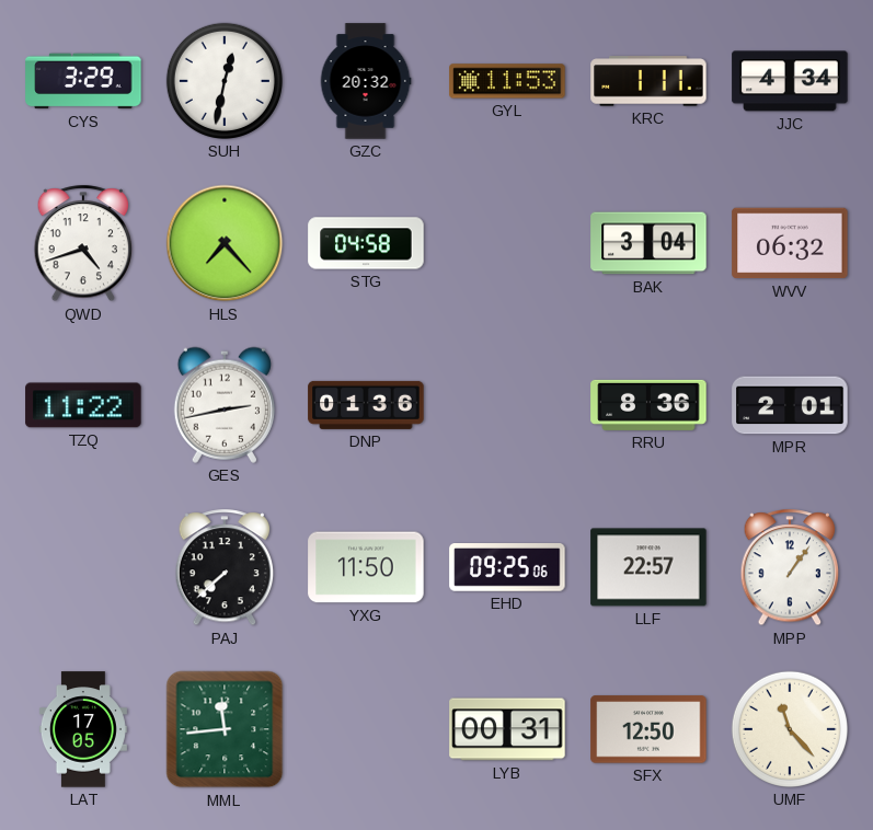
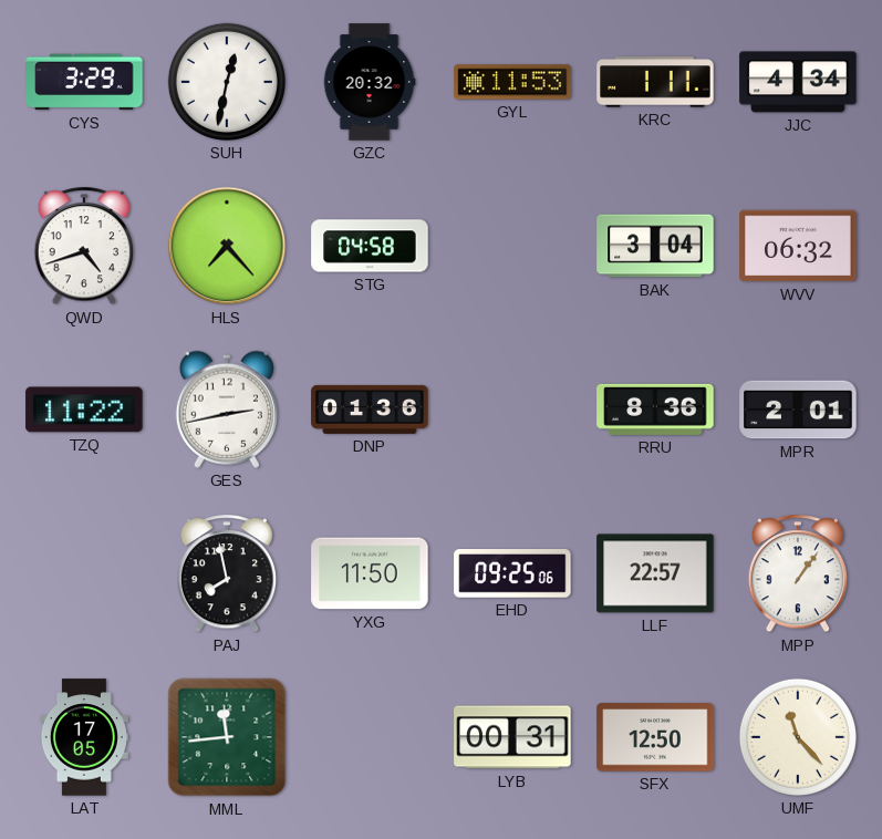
PAJ: 7:38 -> 7:58 (227, 574)
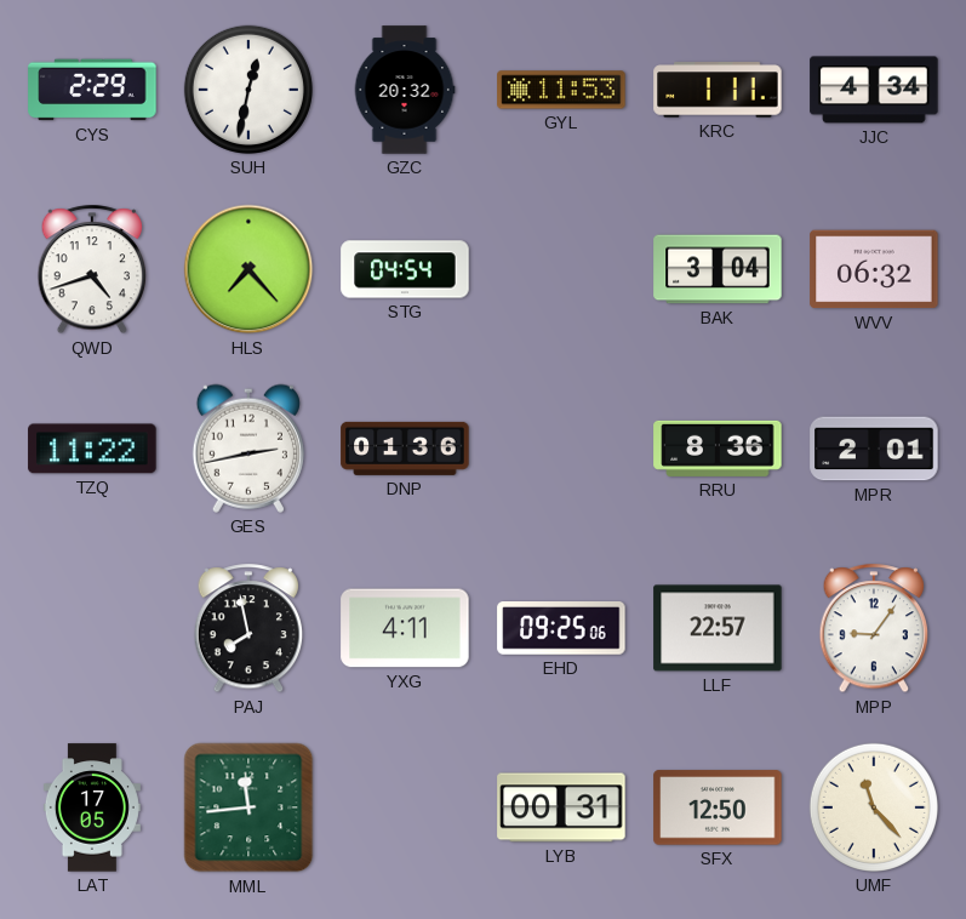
CYS: 3:29 -> 2:29 (92, 90)
STG: 04:58 -> 04:54 (405, 269)
YXG: 11:50 -> 4:11 (405, 628)
MPP: 1:06 -> 9:06 (874, 629)
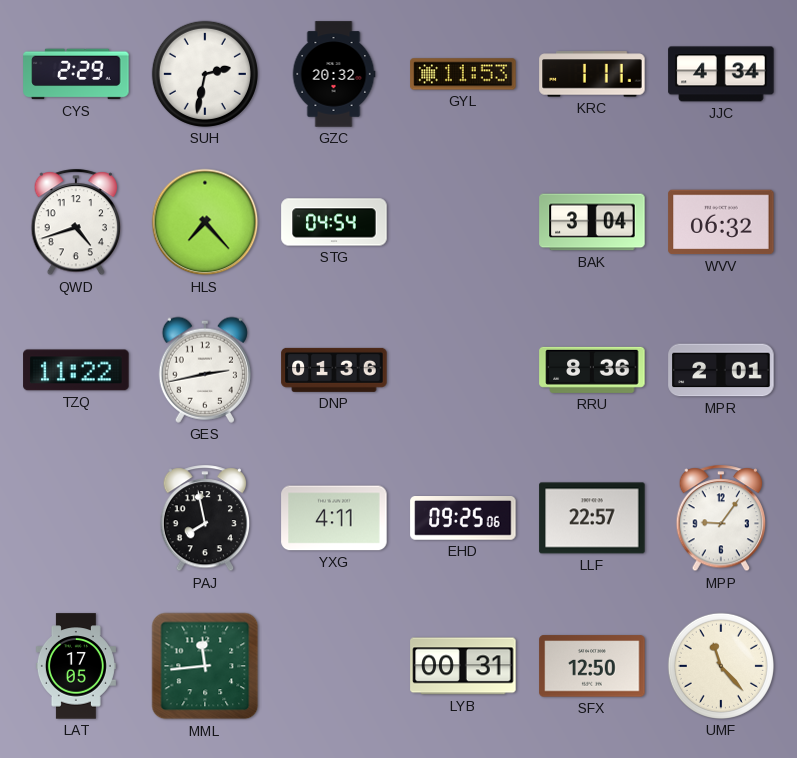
SUH: 12:32 -> 2:32 (205, 74)
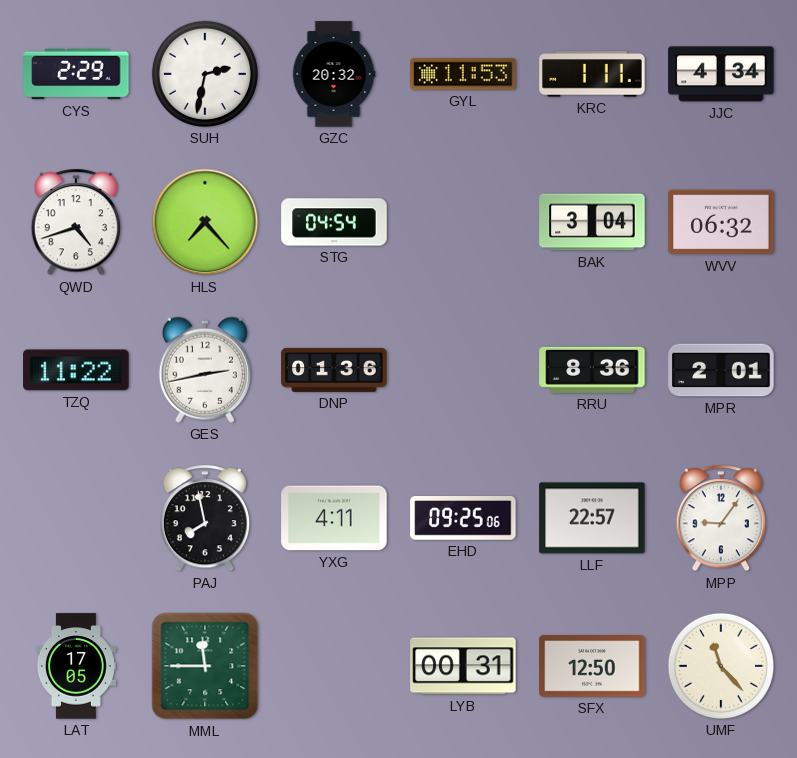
MML: 11:44 -> 11:45 (205, 666)
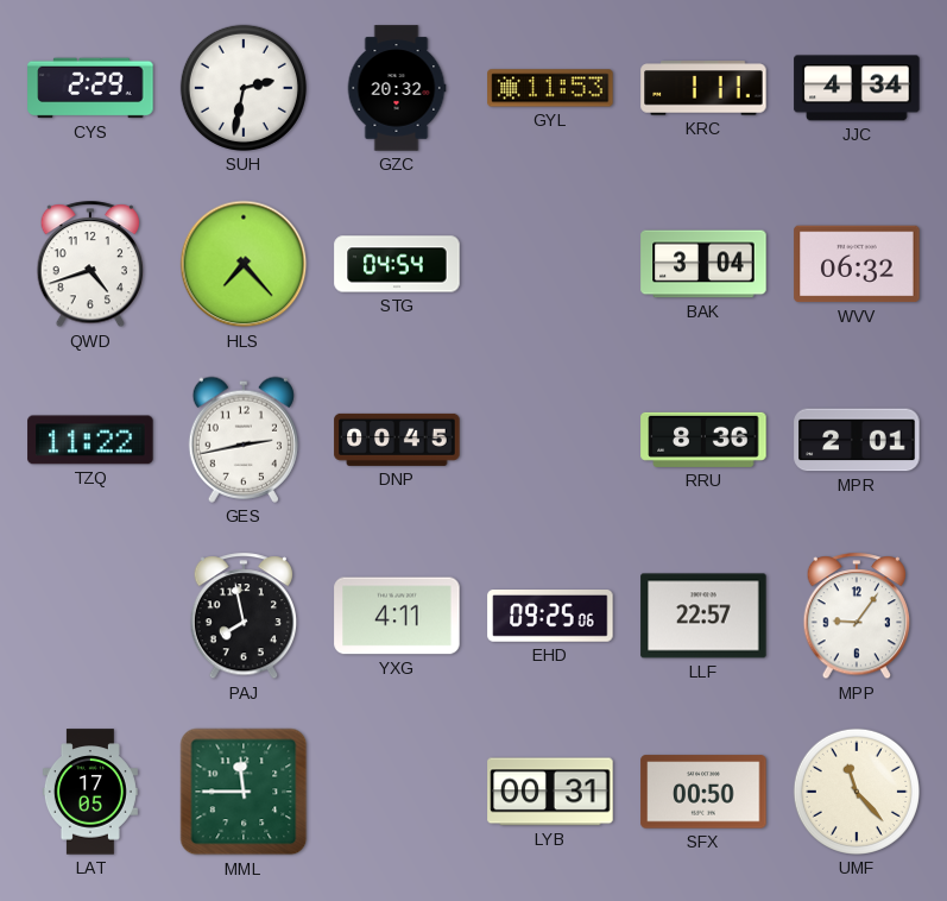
DNP: 01:36 -> 00:45 (397, 440)
SFX: 12:50 -> 00:50 (703, 792)
